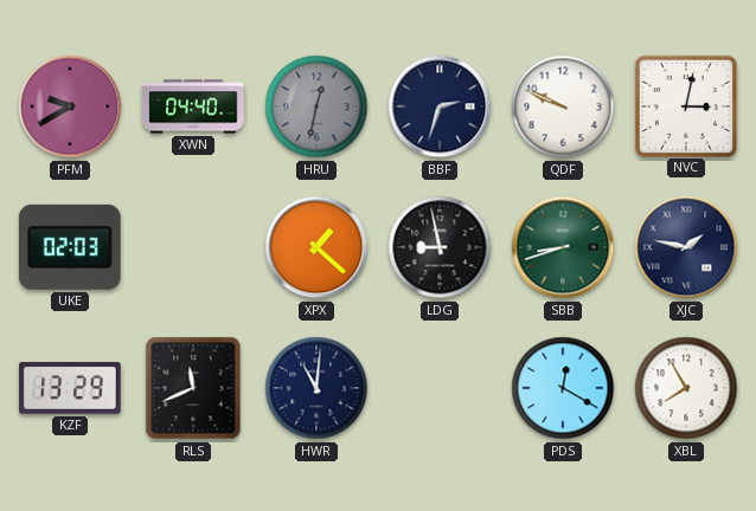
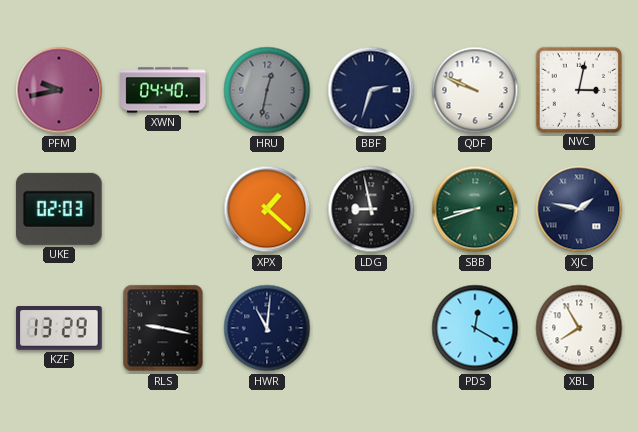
PFM: 9:40 -> 9:43 (59, 90)
RLS: 11:41 -> 9:17 (163, 328)
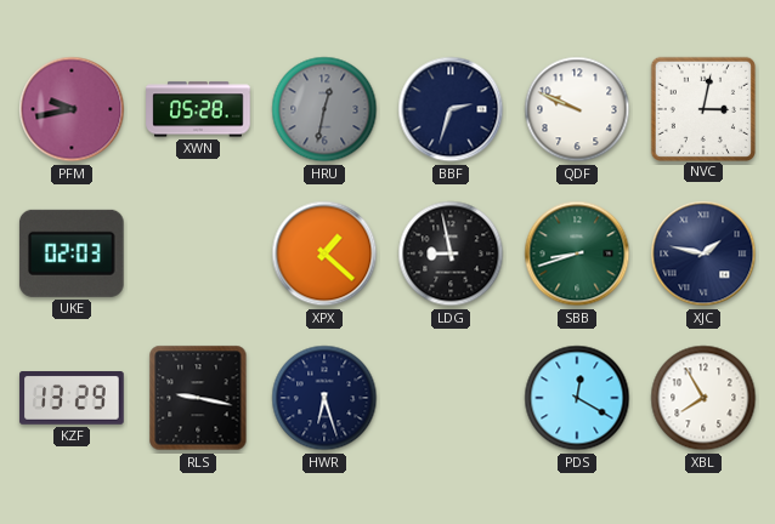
XWN: 04:40 -> 05:28 (198, 109)
HWR: 11:01 -> 6:27 (324, 398)
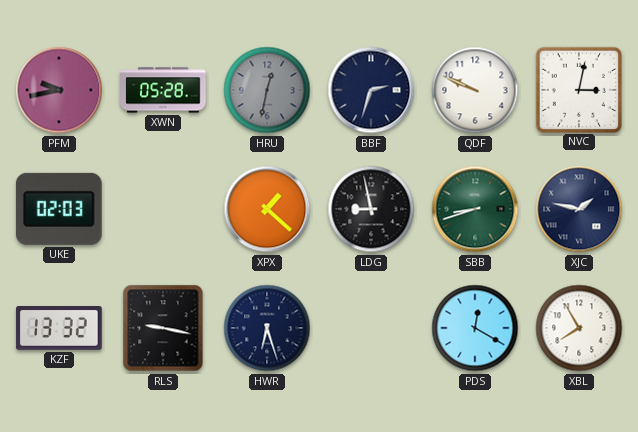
KZF: 13:29 -> 13:32 (59, 329)
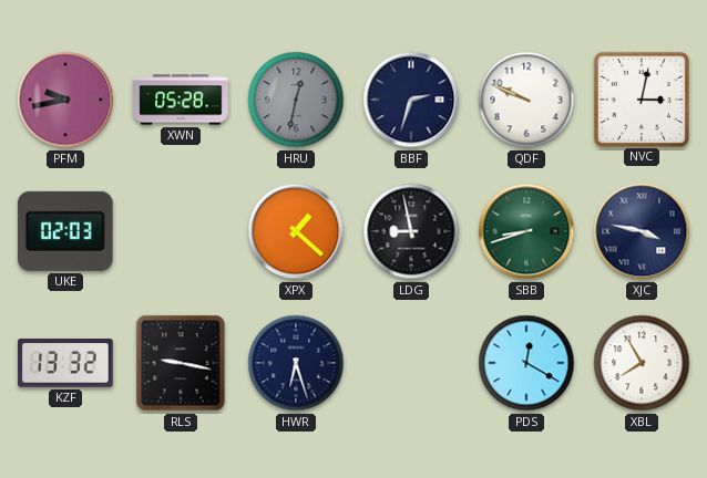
XJC: 1:47 -> 3:47 (642, 231)
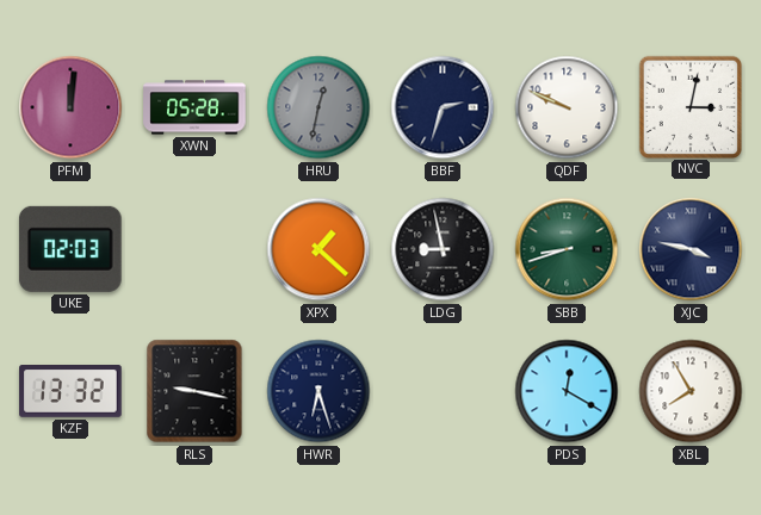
PFM: 9:43 -> 12:01 (70, 107)
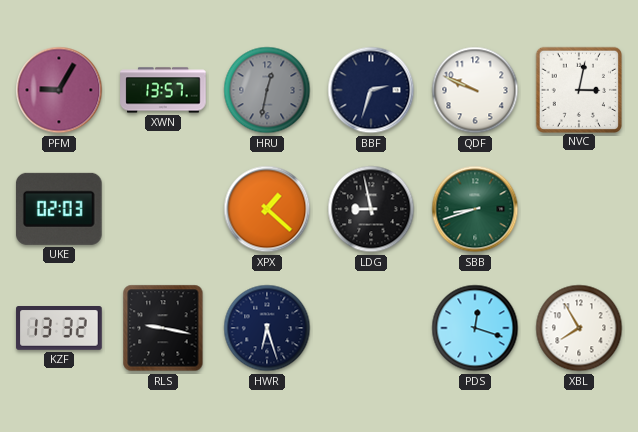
PFM: 12:01 -> 9:05 (59, 90)
XWN: 05:28 -> 13:57 (163, 90)
XJC: 3:47 -> none (691, 249)
PDS: 12:20 -> 12:18 (475, 328)
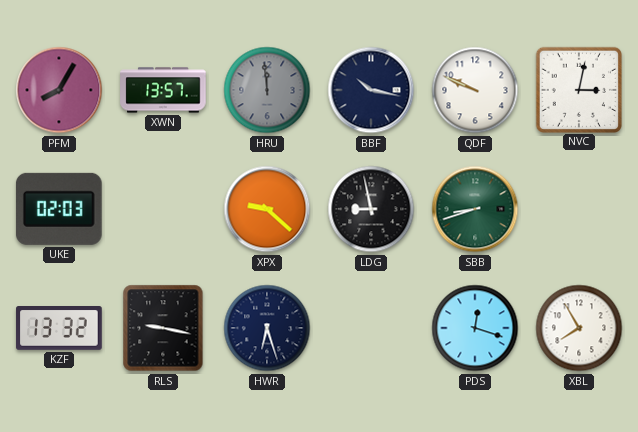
PFM: 9:05 -> 8:05 (59, 90)
HRU: 12:32 -> 11:59 (267, 90)
BBF: 2:33 -> 10:17 (371, 90)
XPX: 1:22 -> 9:22 (267, 209)
